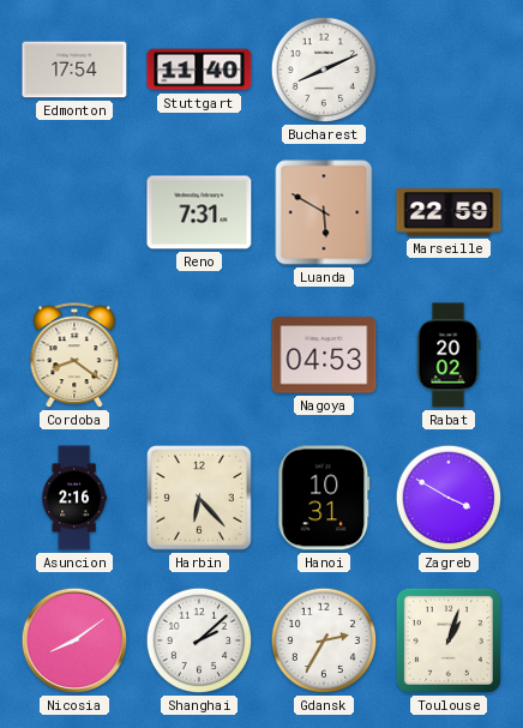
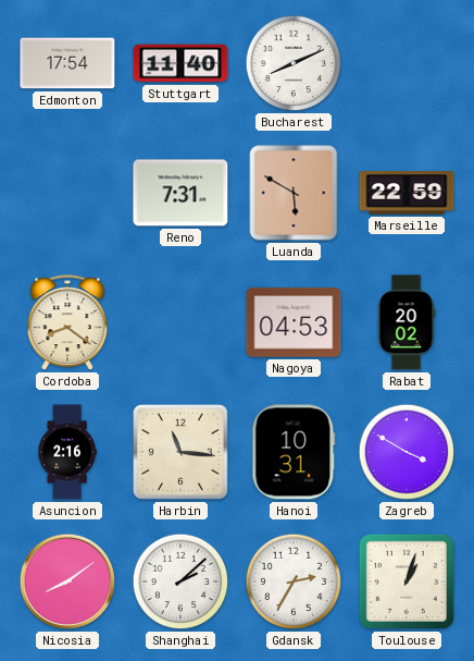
Harbin: 6:23 -> 11:16 (180, 452)
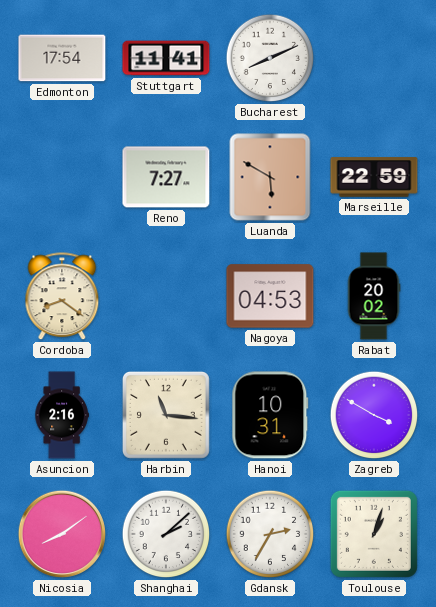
Stuttgart: 11:40 -> 11:41 (166, 58)
Reno: 7:31 -> 7:27 (166, 177)
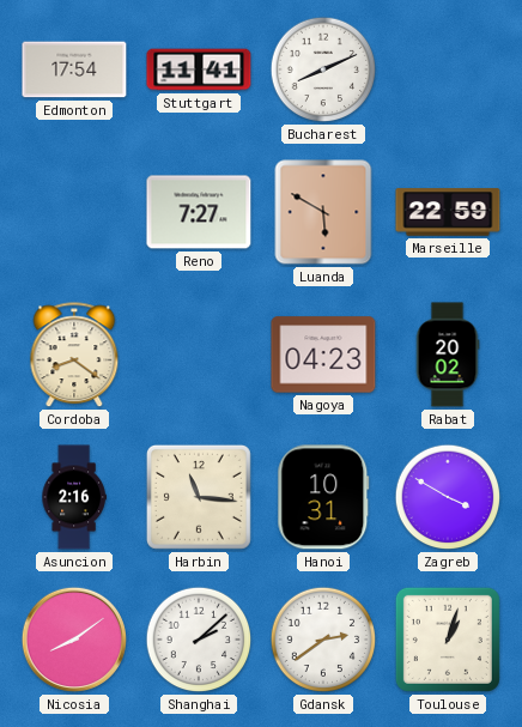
Nagoya: 04:53 -> 04:23 (323, 355)
Gdansk: 2:35 -> 2:39 (323, 640)
